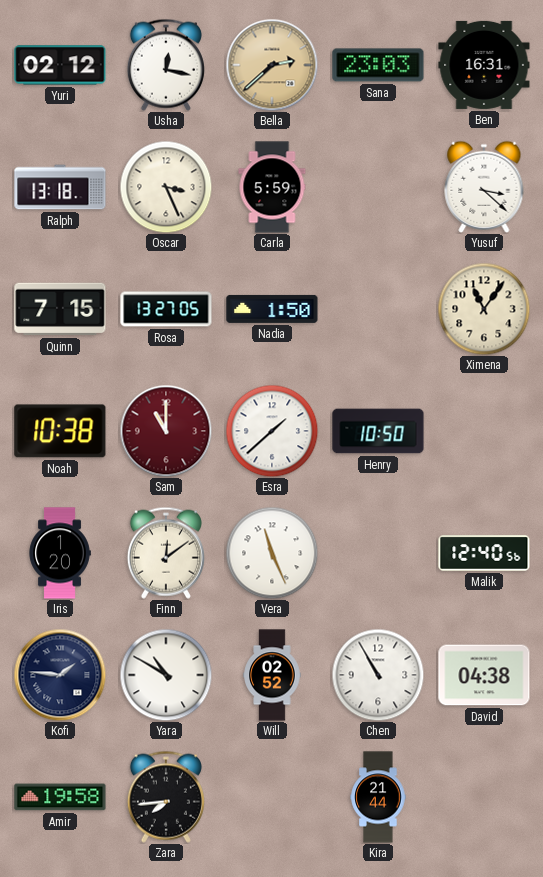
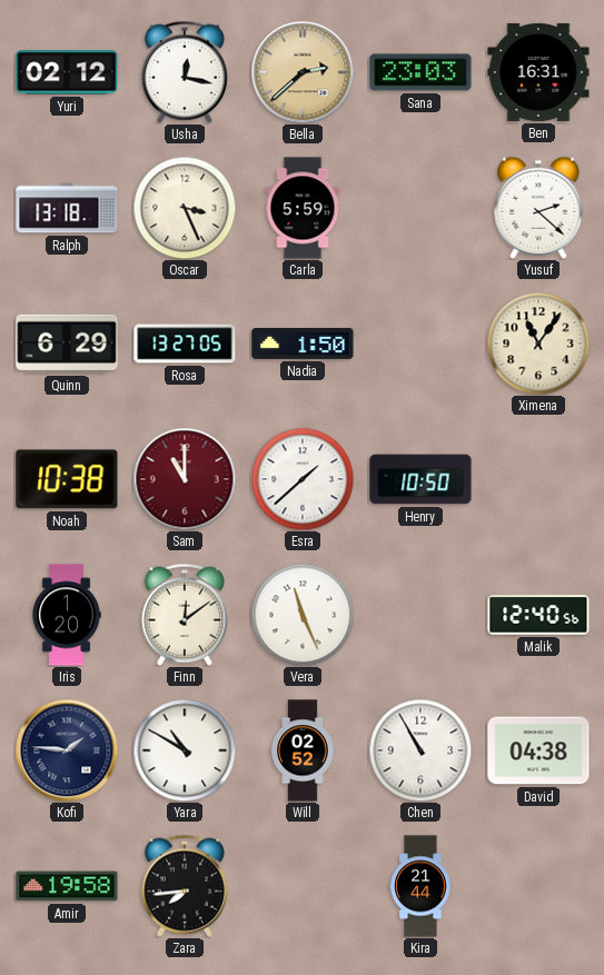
Yusuf: 3:22 -> 2:22 (538, 208)
Quinn: 7:15 -> 6:29 (67, 344)
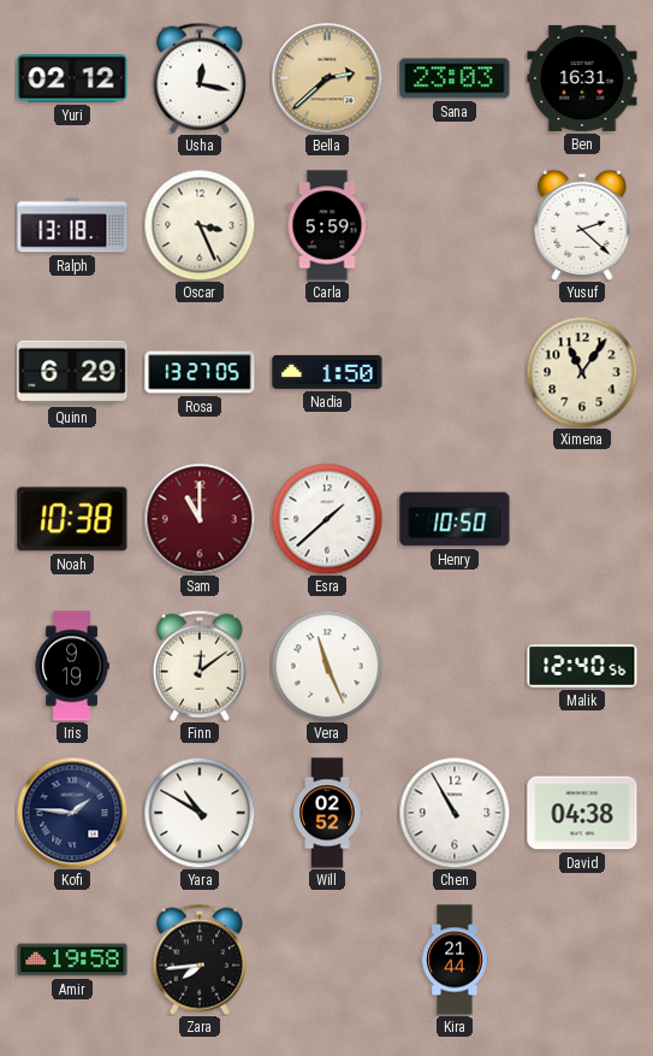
Iris: 1:20 -> 9:19 (72, 666)
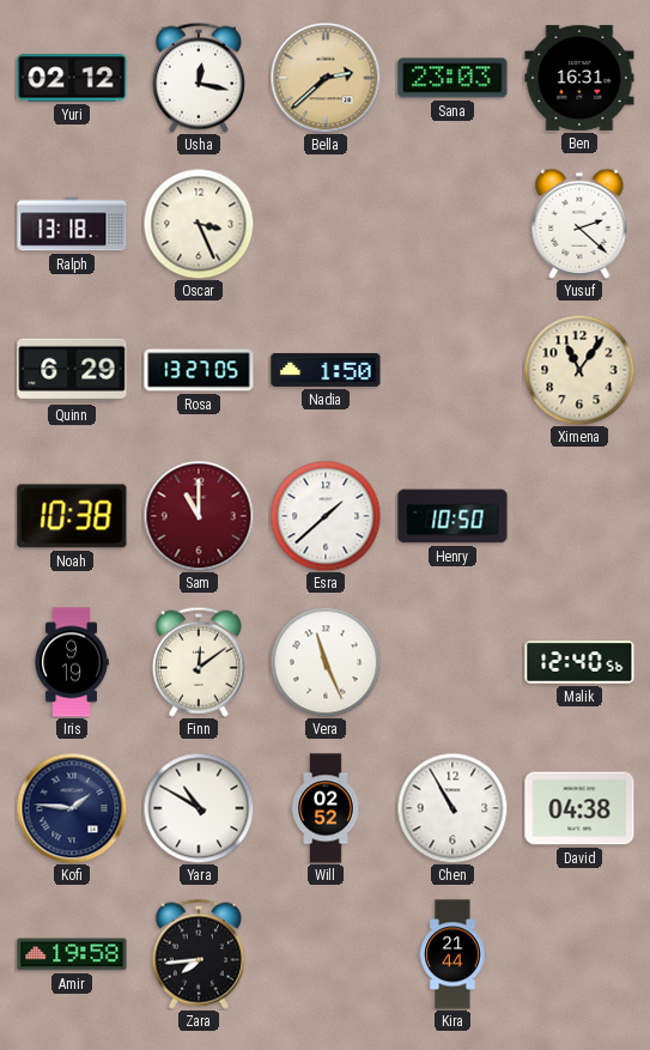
Carla: 5:59 -> none (327, 225)
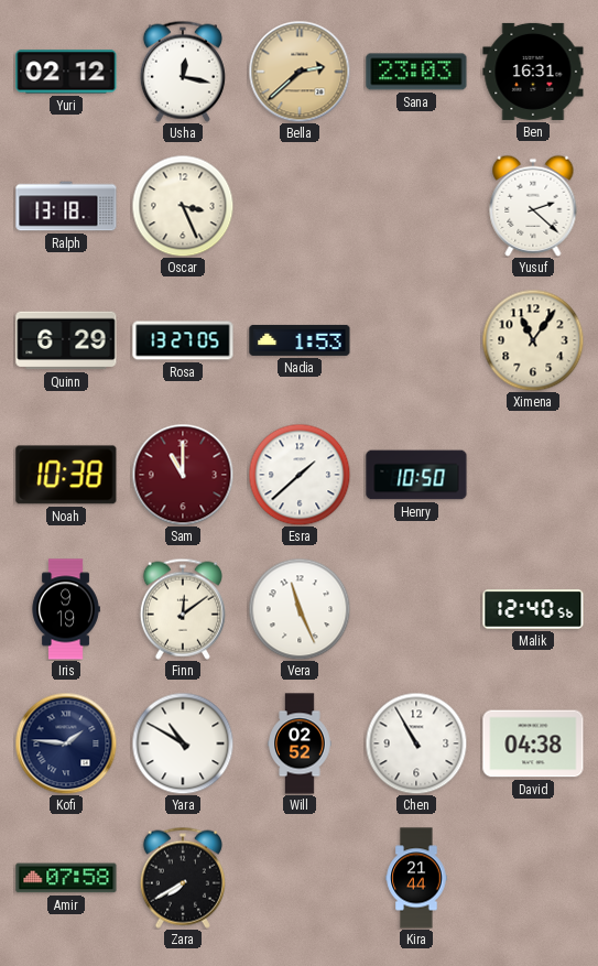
Nadia: 1:50 -> 1:53 (300, 340)
Amir: 19:58 -> 07:58 (66, 878)
Zara: 7:44 -> 7:40 (183, 878)
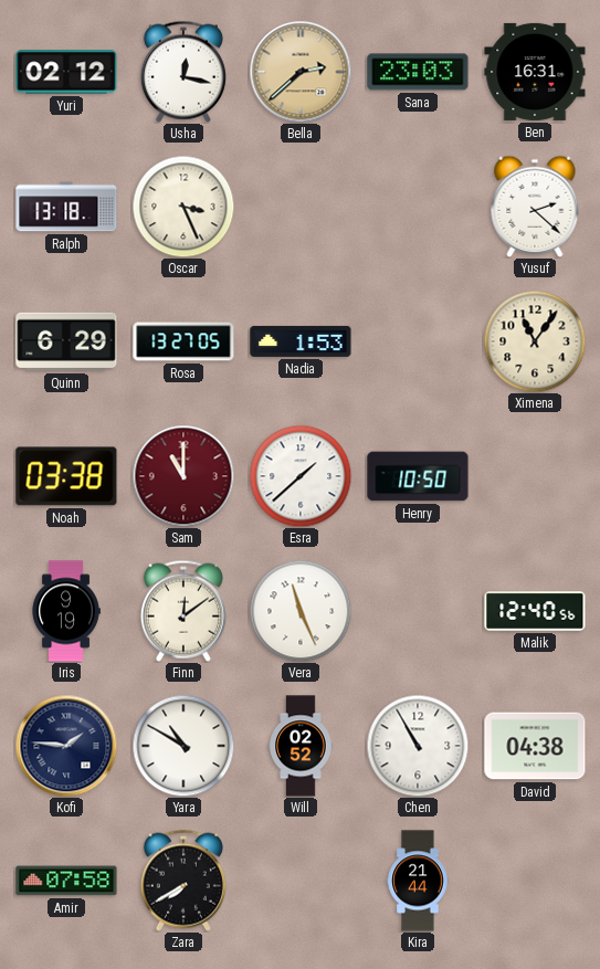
Noah: 10:38 -> 03:38 (66, 476)
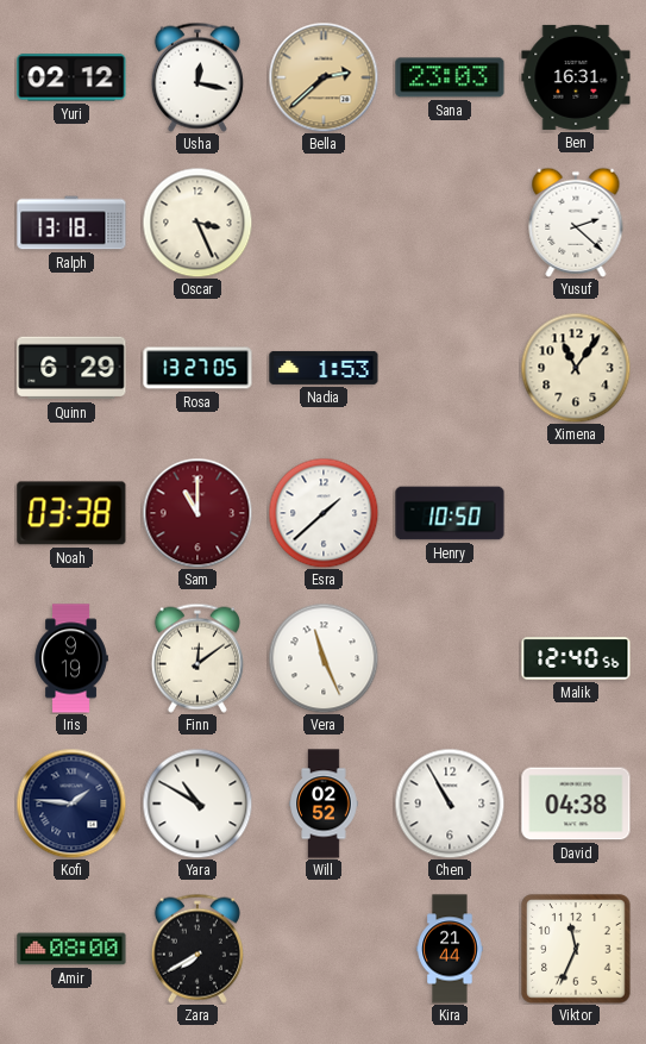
Amir: 07:58 -> 08:00 (71, 949)
Viktor: none -> 11:34 (576, 949)
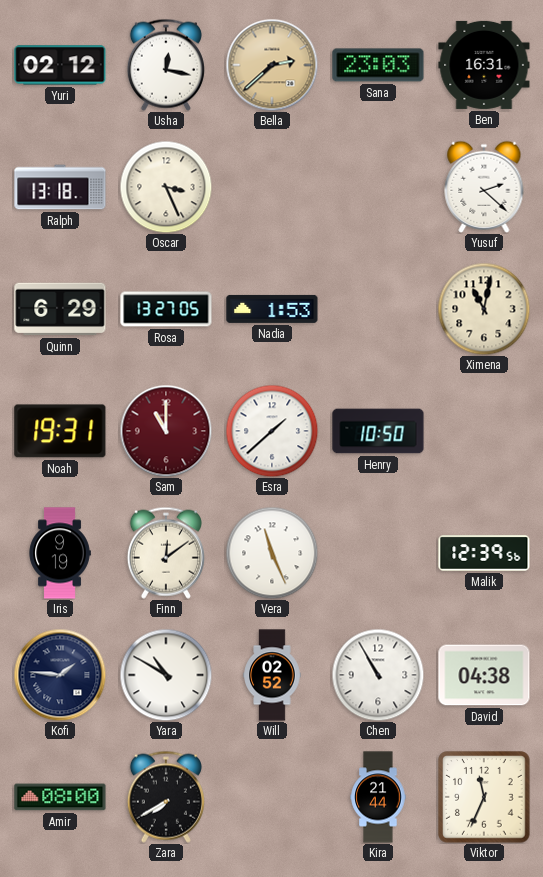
Ximena: 11:06 -> 11:02 (484, 309)
Noah: 03:38 -> 19:31 (60, 431)
Malik: 12:40 -> 12:39 (484, 553)
